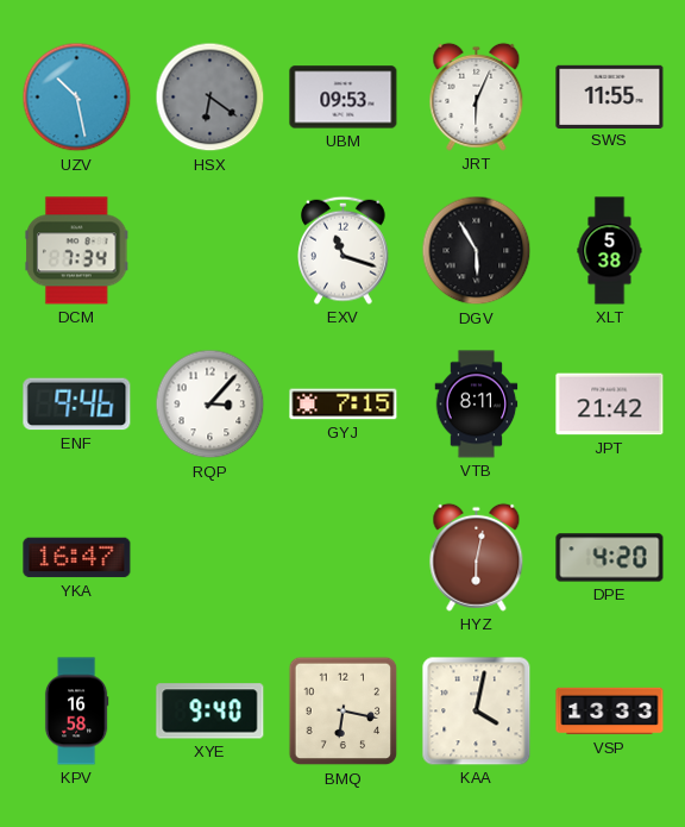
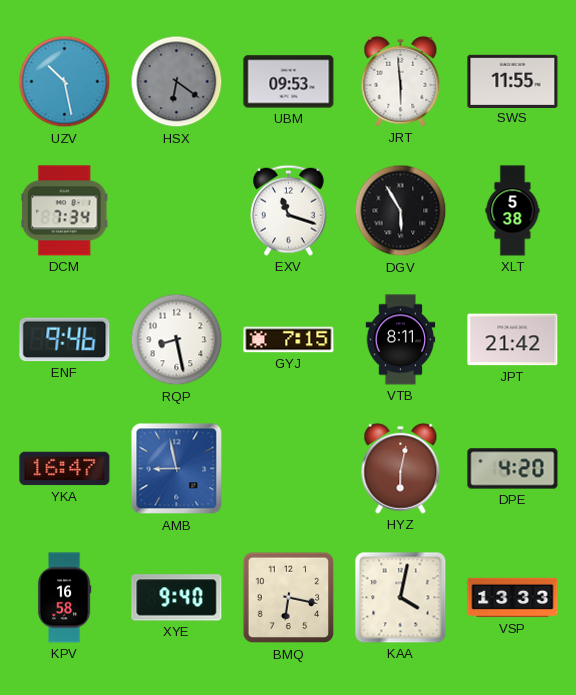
JRT: 6:04 -> 5:59 (401, 81)
RQP: 3:07 -> 8:28 (177, 340)
AMB: none -> 8:58 (177, 469)
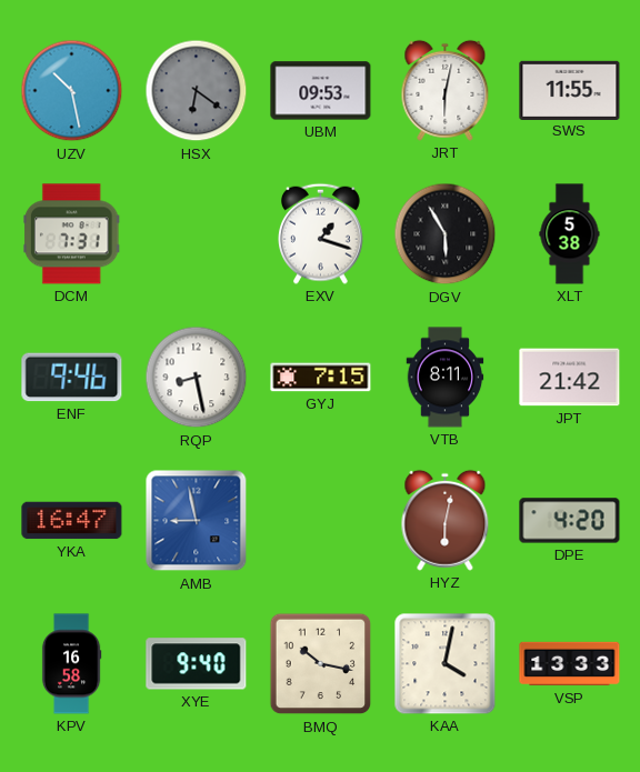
JRT: 5:59 -> 6:02 (446, 90)
DCM: 7:34 -> 7:31 (72, 234)
EXV: 11:18 -> 1:18 (321, 233)
BMQ: 6:17 -> 10:17 (321, 664)
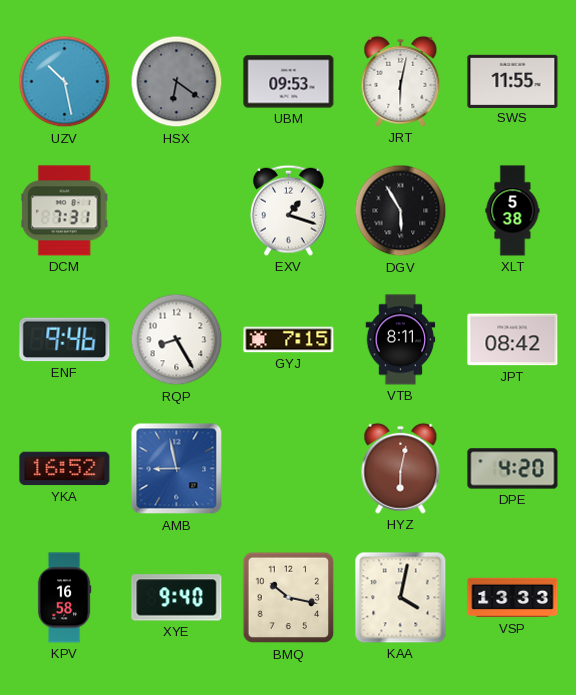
RQP: 8:28 -> 8:25 (177, 340)
JPT: 21:42 -> 08:42 (513, 340)
YKA: 16:47 -> 16:52 (65, 469)
